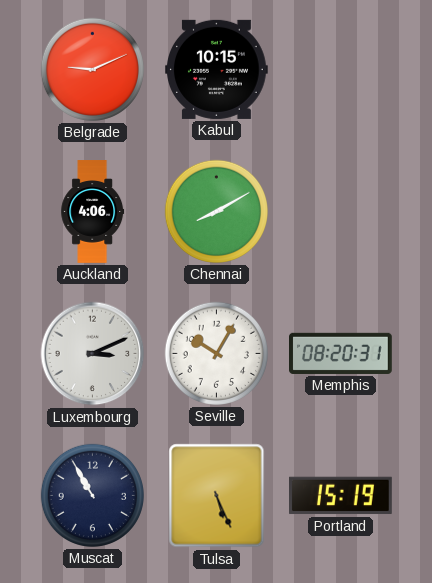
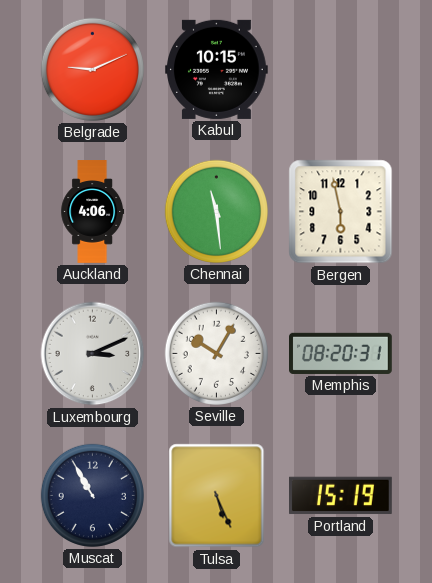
Chennai: 8:10 -> 11:29 (216, 211)
Bergen: none -> 5:58 (341, 212)
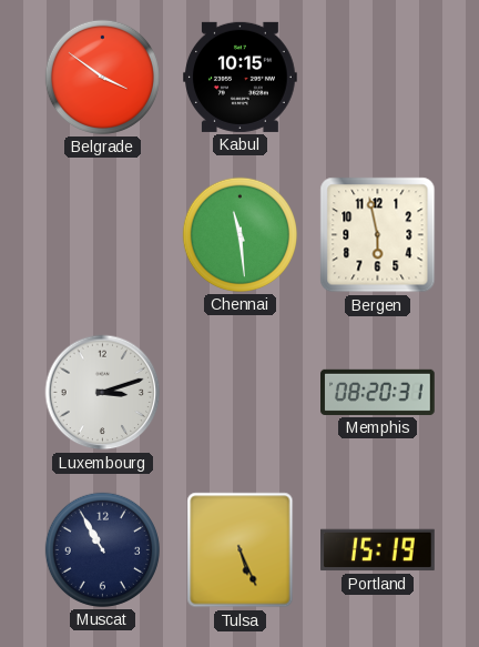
Belgrade: 9:11 -> 3:51 (102, 77)
Auckland: 4:06 -> none (93, 212)
Luxembourg: 3:11 -> 3:12 (103, 393)
Seville: 10:05 -> none (216, 353)
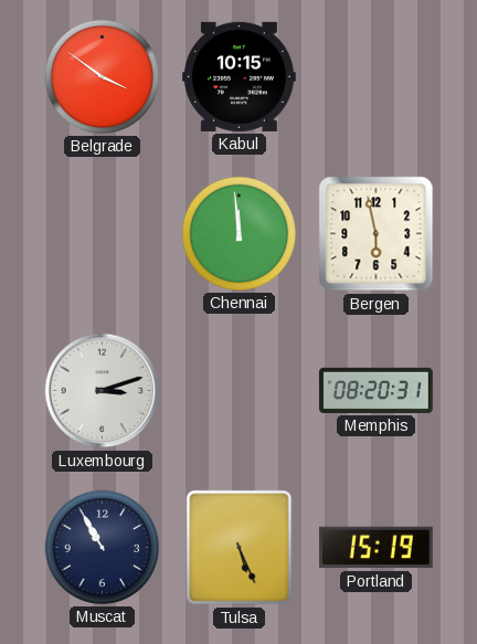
Chennai: 11:29 -> 11:59 (239, 233)
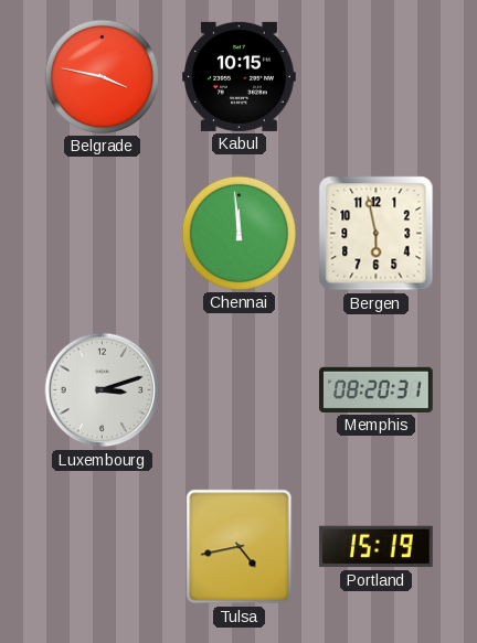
Belgrade: 3:51 -> 3:47 (102, 76)
Muscat: 10:55 -> none (102, 547)
Tulsa: 5:26 -> 4:43 (240, 547)
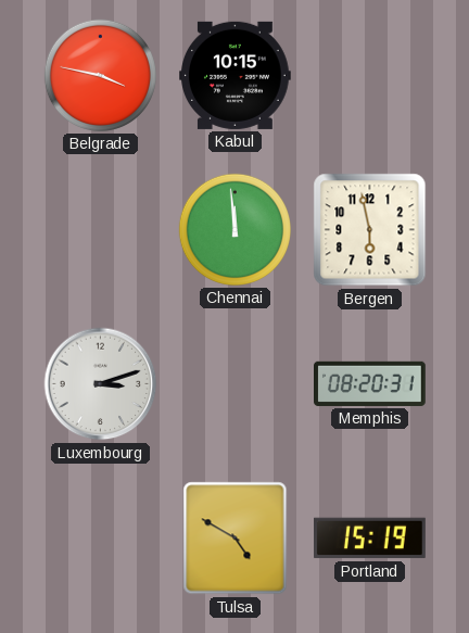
Tulsa: 4:43 -> 4:50 (236, 539)
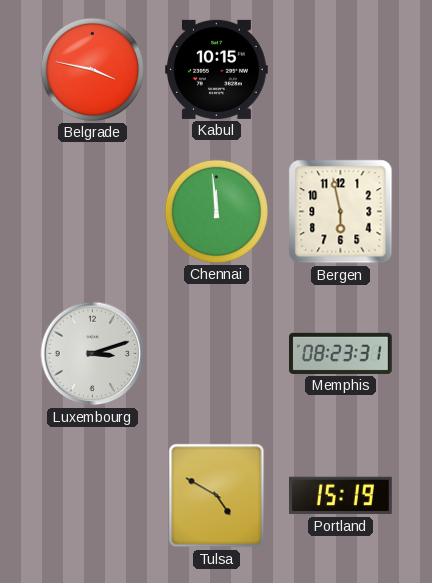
Memphis: 08:20 -> 08:23 (341, 353)
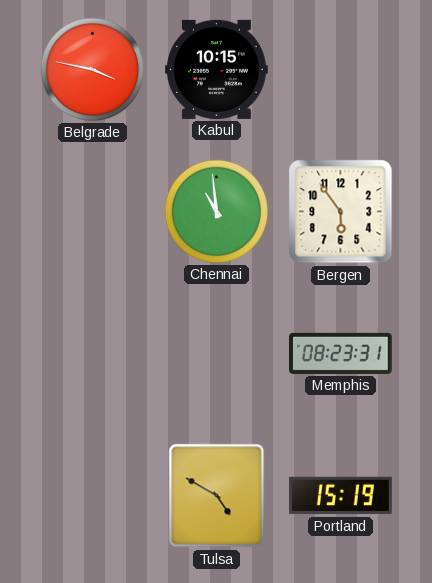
Chennai: 11:59 -> 10:59 (216, 211)
Bergen: 5:58 -> 5:54 (341, 212)
Luxembourg: 3:12 -> none (93, 354)
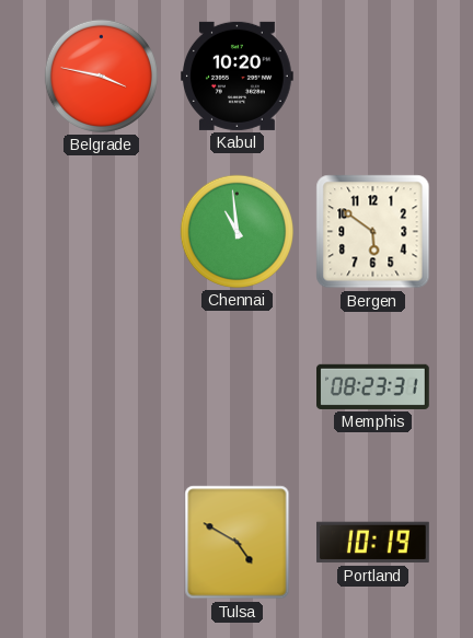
Kabul: 10:15 -> 10:20 (238, 76)
Bergen: 5:54 -> 5:51 (373, 232)
Portland: 15:19 -> 10:19 (373, 543)
